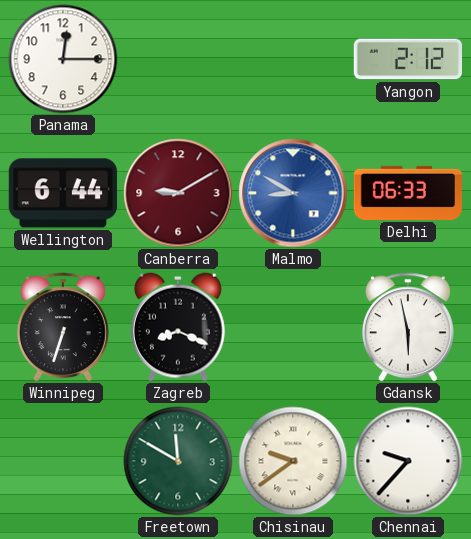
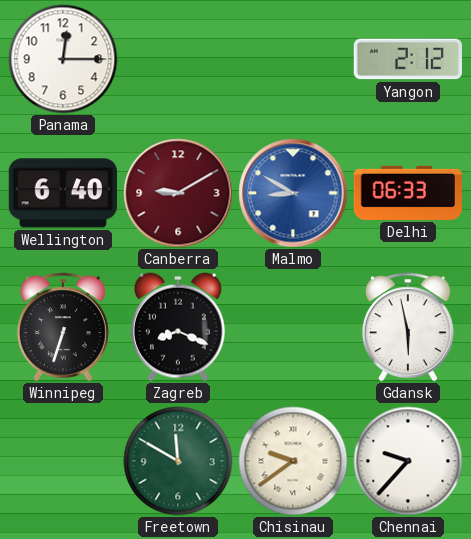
Wellington: 6:44 -> 6:40 (63, 193)
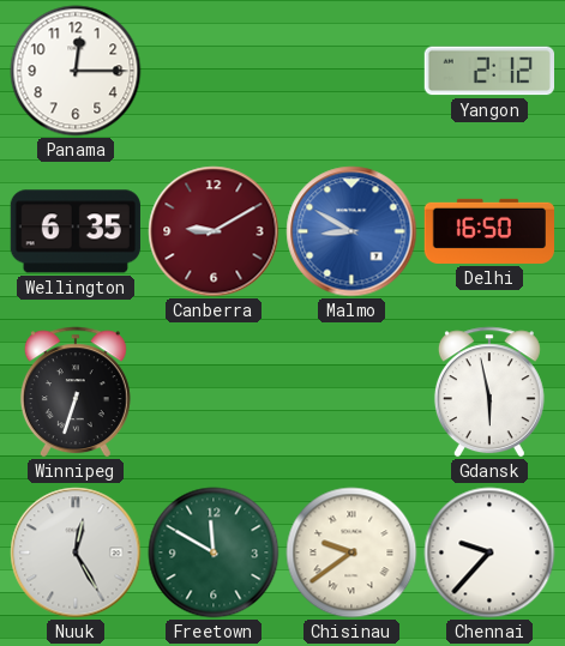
Wellington: 6:40 -> 6:35 (76, 231)
Delhi: 06:33 -> 16:50 (488, 231)
Zagreb: 8:19 -> none (178, 327)
Nuuk: none -> 12:25 (76, 553)
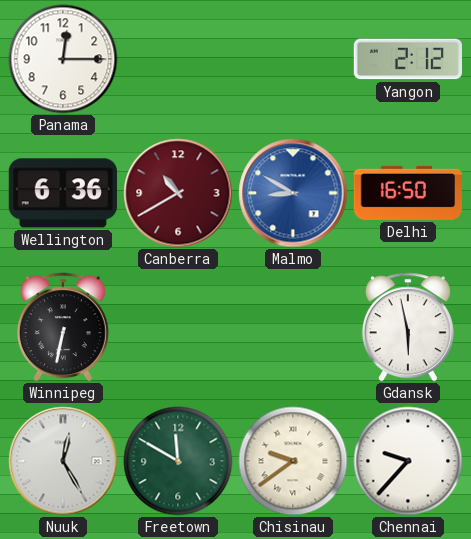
Wellington: 6:35 -> 6:36 (63, 193)
Canberra: 9:10 -> 10:40 (178, 193)
Winnipeg: 6:33 -> 6:32 (63, 327)
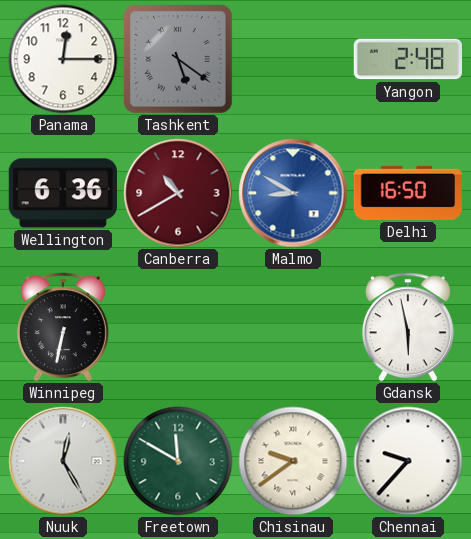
Tashkent: none -> 5:21 (178, 59)
Yangon: 2:12 -> 2:48 (407, 59)
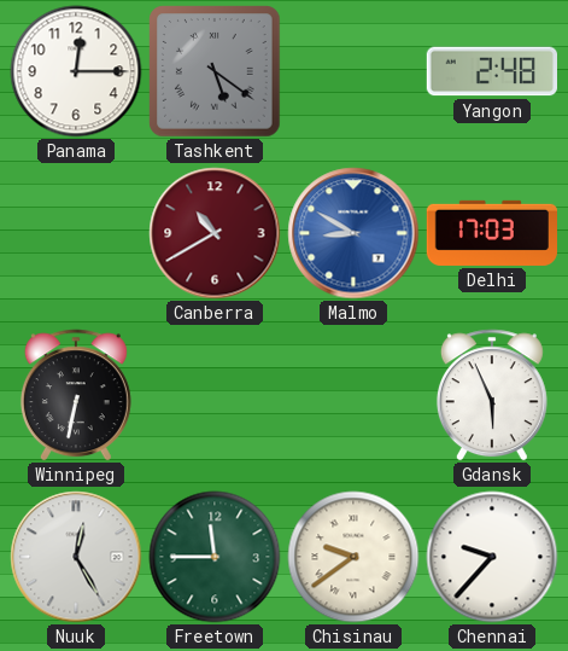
Wellington: 6:36 -> none (63, 193)
Delhi: 16:50 -> 17:03 (491, 233)
Gdansk: 5:58 -> 5:56 (492, 395)
Freetown: 11:50 -> 11:45 (215, 557)
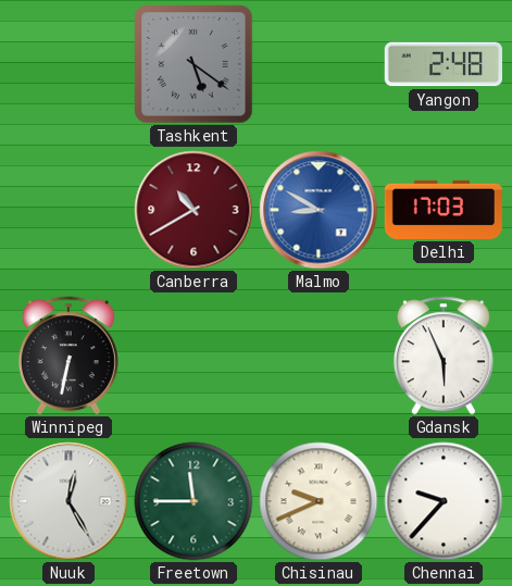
Panama: 12:15 -> none (76, 71)
Chisinau: 9:39 -> 9:41 (319, 501)
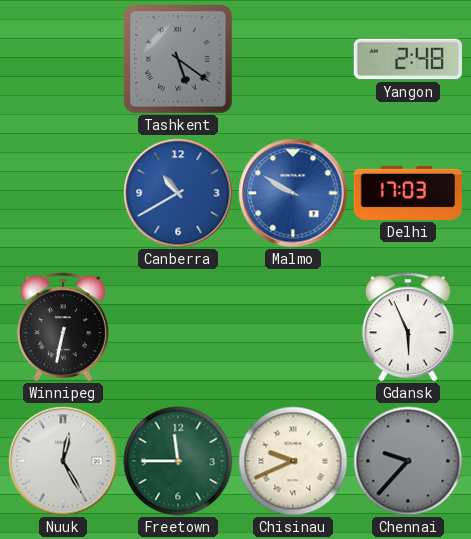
Canberra dial: burgundy -> blue (178, 193)
Malmo: 8:50 -> 9:50 (293, 193)
Chennai dial: white -> grey (408, 461)
